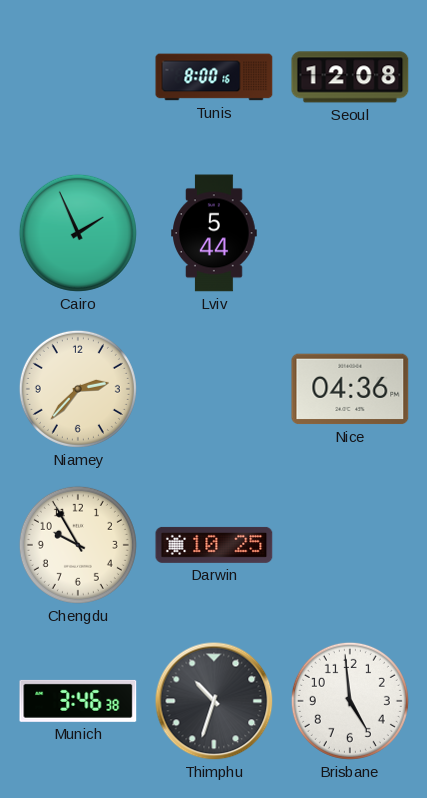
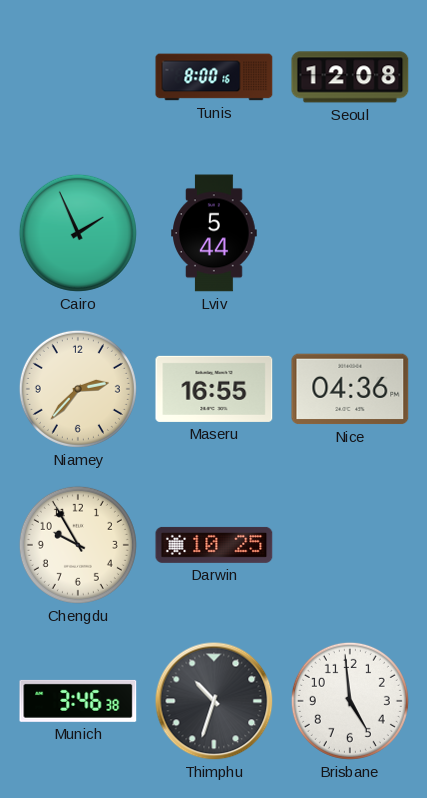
Maseru: none -> 16:55 (214, 389)
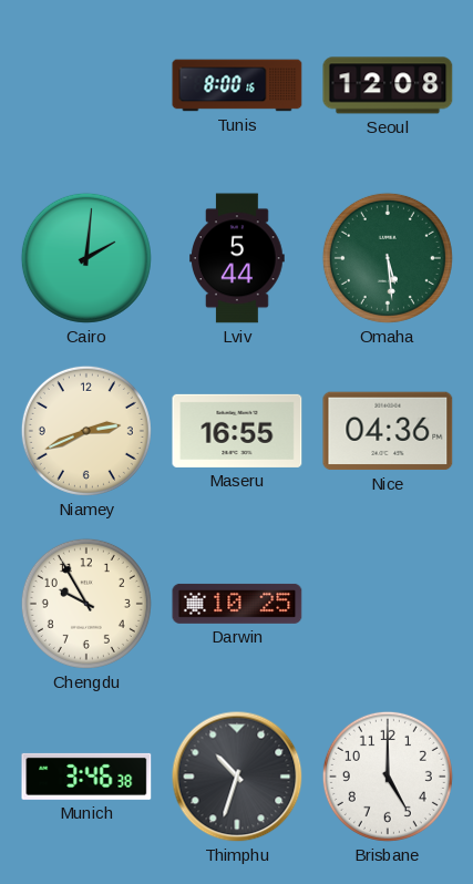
Cairo: 1:56 -> 2:01 (86, 258)
Omaha: none -> 5:29 (388, 258)
Niamey: 2:37 -> 2:41 (86, 431)
Brisbane: 4:59 -> 5:00 (388, 777)
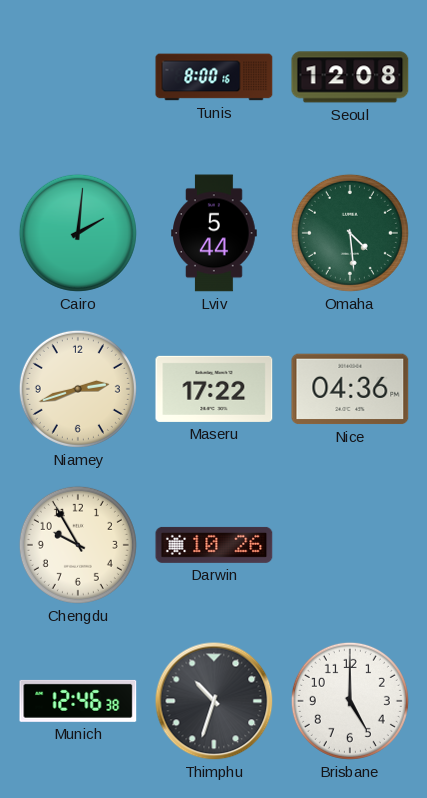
Omaha: 5:29 -> 4:29 (350, 233)
Niamey: 2:41 -> 2:42 (78, 389)
Maseru: 16:55 -> 17:22 (214, 389)
Darwin: 10:25 -> 10:26 (214, 545)
Munich: 3:46 -> 12:46 (78, 701)
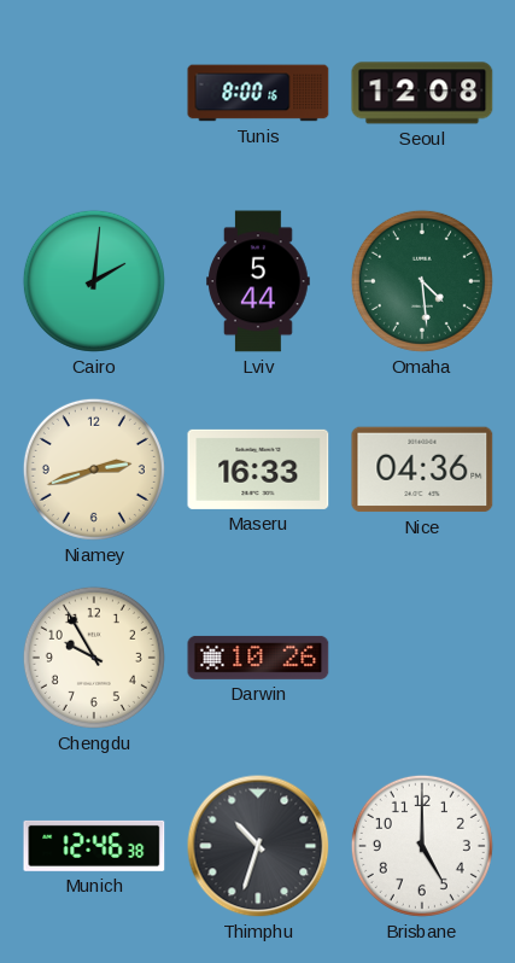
Maseru: 17:22 -> 16:33 (258, 469)
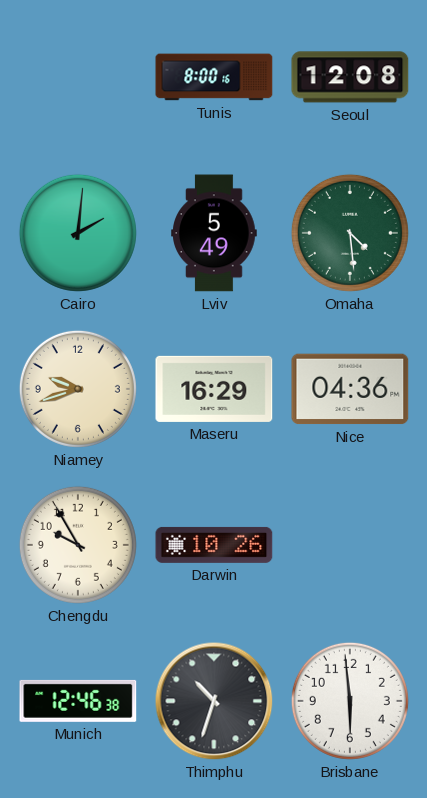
Lviv: 5:44 -> 5:49 (214, 233)
Niamey: 2:42 -> 9:42 (78, 389)
Maseru: 16:33 -> 16:29 (214, 389)
Brisbane: 5:00 -> 5:59 (350, 701)
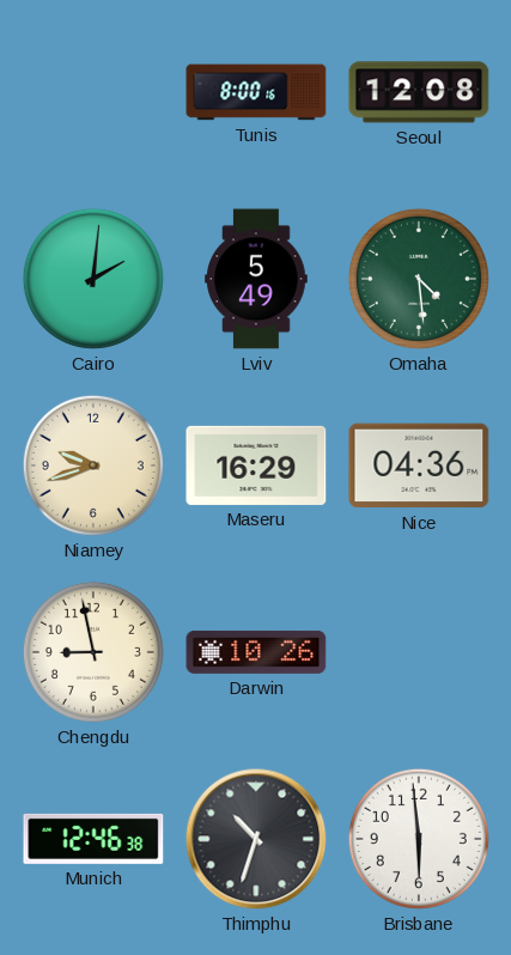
Chengdu: 9:55 -> 8:58 (93, 652)
